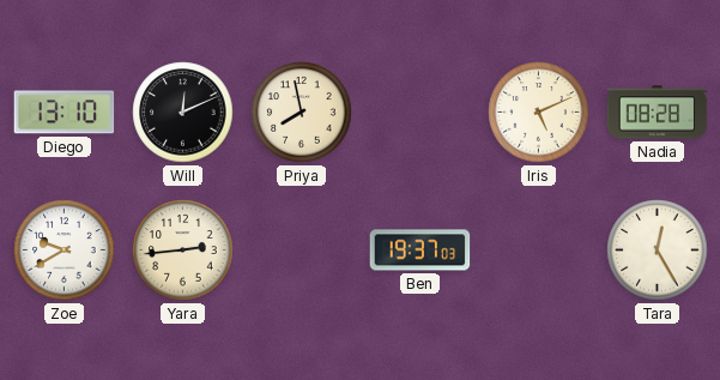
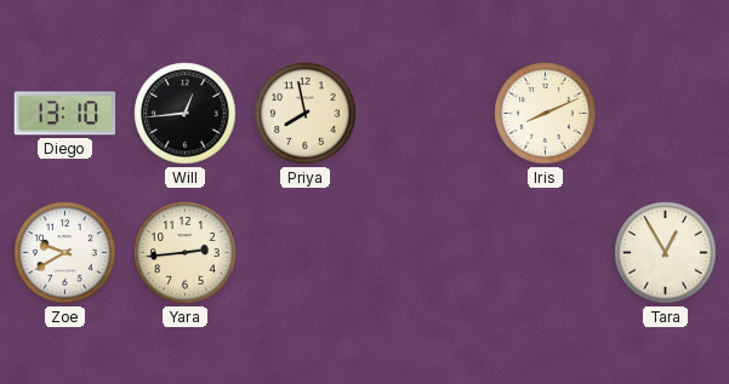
Will: 12:11 -> 12:44 (186, 114)
Iris: 5:11 -> 8:11 (546, 114)
Nadia: 08:28 -> none (658, 113)
Ben: 19:37 -> none (420, 251)
Tara: 12:25 -> 12:55 (666, 253)
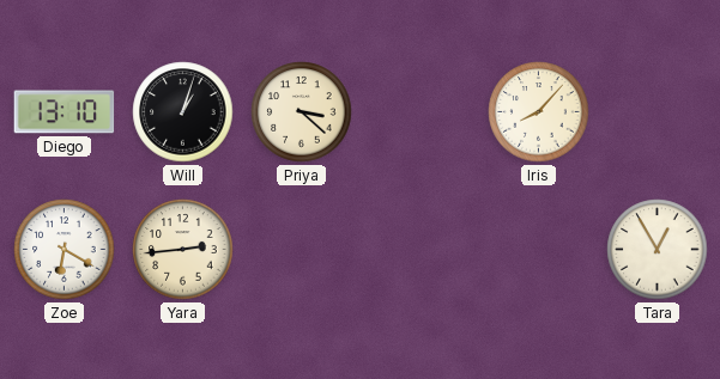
Will: 12:44 -> 1:03 (183, 112)
Priya: 7:58 -> 3:22 (302, 112)
Iris: 8:11 -> 8:07 (539, 112)
Zoe: 9:40 -> 6:20 (65, 250)
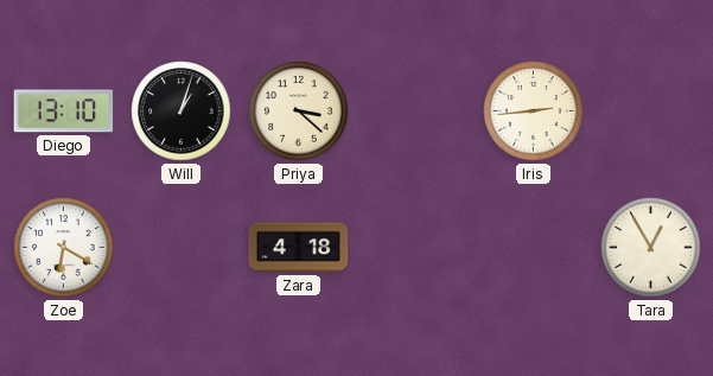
Iris: 8:07 -> 2:44 (534, 111)
Yara: 2:44 -> none (183, 250)
Zara: none -> 4:18 (299, 248)
